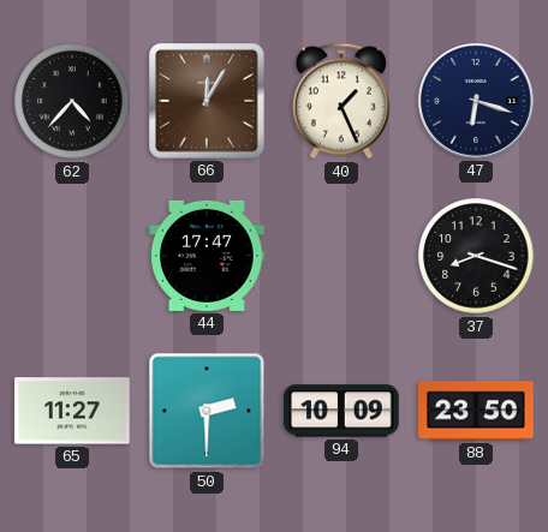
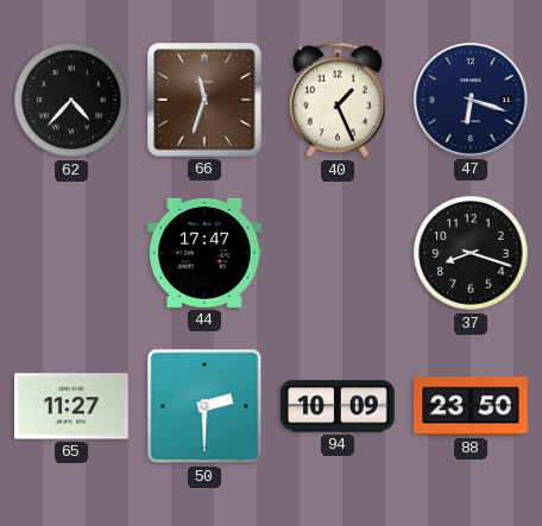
66: 12:05 -> 11:33 (206, 101)
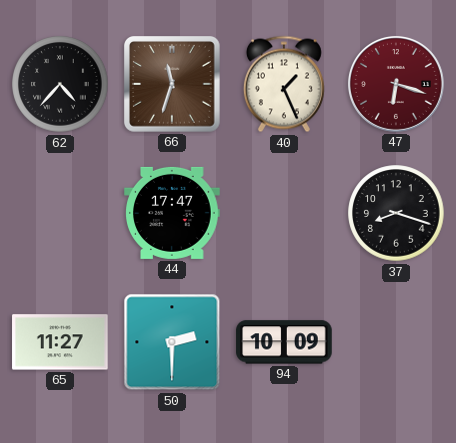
47 dial: navy -> burgundy (396, 84)
88: 23:50 -> none (471, 406)
